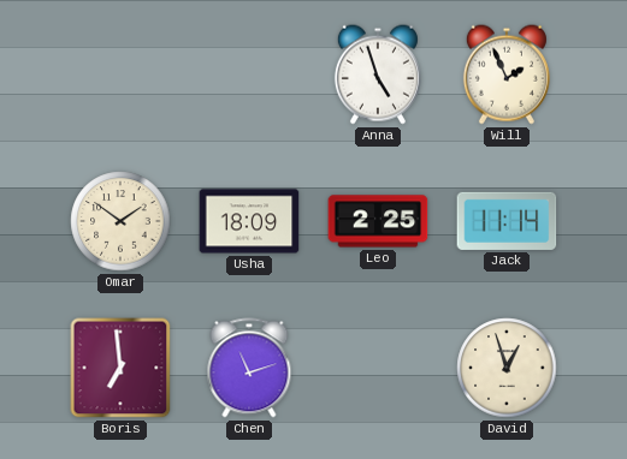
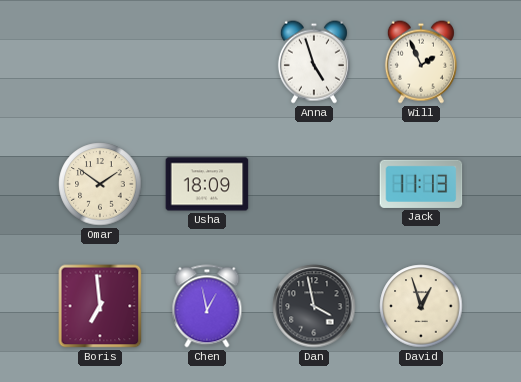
Leo: 2:25 -> none (378, 221)
Jack: 11:14 -> 11:13 (421, 184)
Chen: 11:12 -> 12:58 (207, 306)
Dan: none -> 3:58 (314, 306)
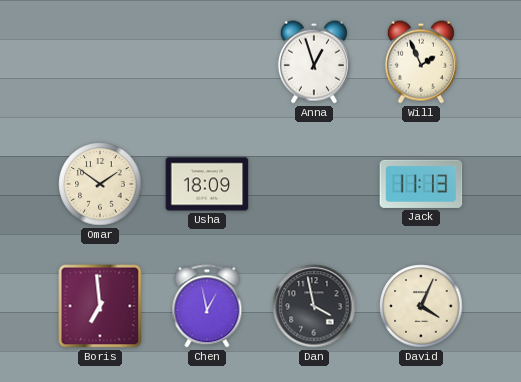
Anna: 4:57 -> 12:57 (314, 62)
David: 12:57 -> 4:04 (421, 306)
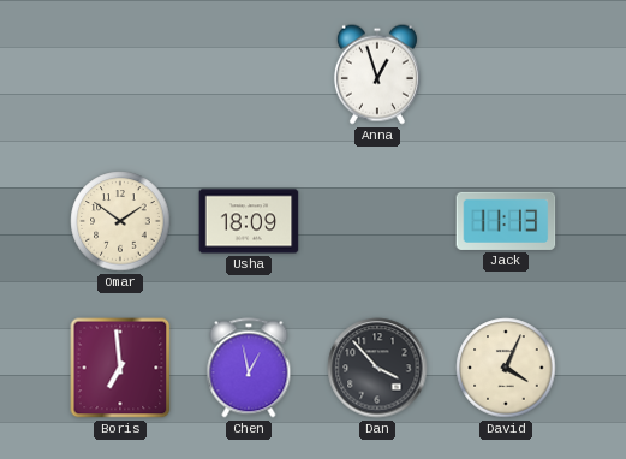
Will: 1:56 -> none (421, 62)
Dan: 3:58 -> 3:53 (377, 368)
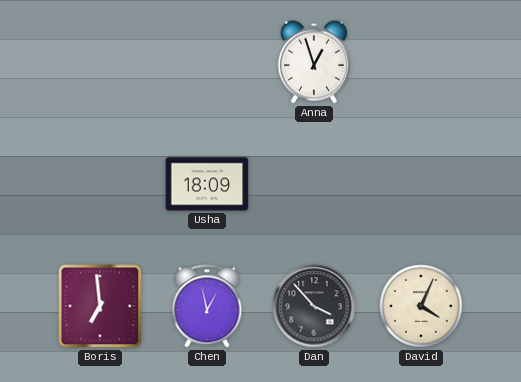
Omar: 1:51 -> none (120, 221)
Jack: 11:13 -> none (506, 221)
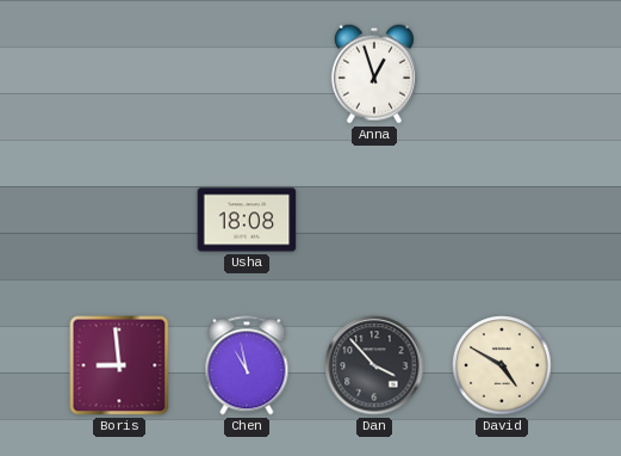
Usha: 18:09 -> 18:08 (247, 220)
Boris: 6:59 -> 8:59 (119, 365)
Chen: 12:58 -> 10:58 (247, 365)
David: 4:04 -> 4:50 (502, 365)
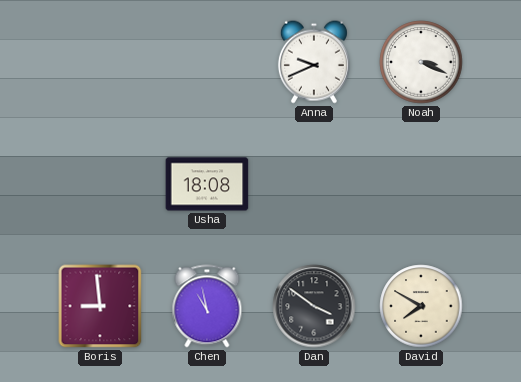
Anna: 12:57 -> 9:41 (314, 62)
Noah: none -> 3:19 (421, 62)
Dan: 3:53 -> 3:51 (314, 306)
David: 4:50 -> 7:50 (421, 306)
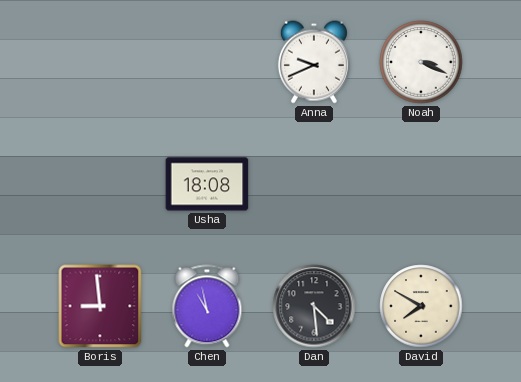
Dan: 3:51 -> 4:29 (314, 306)
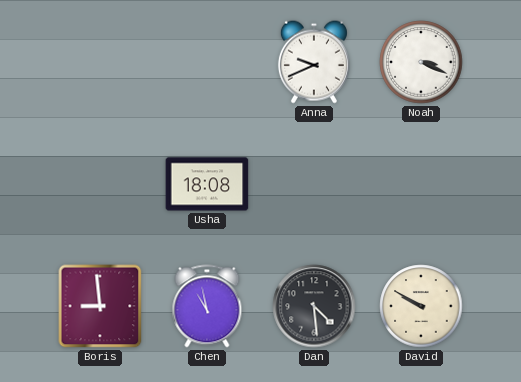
David: 7:50 -> 9:50 (421, 306)
